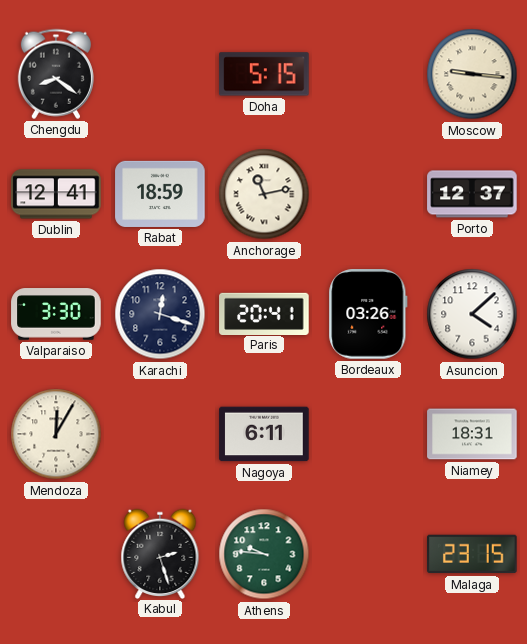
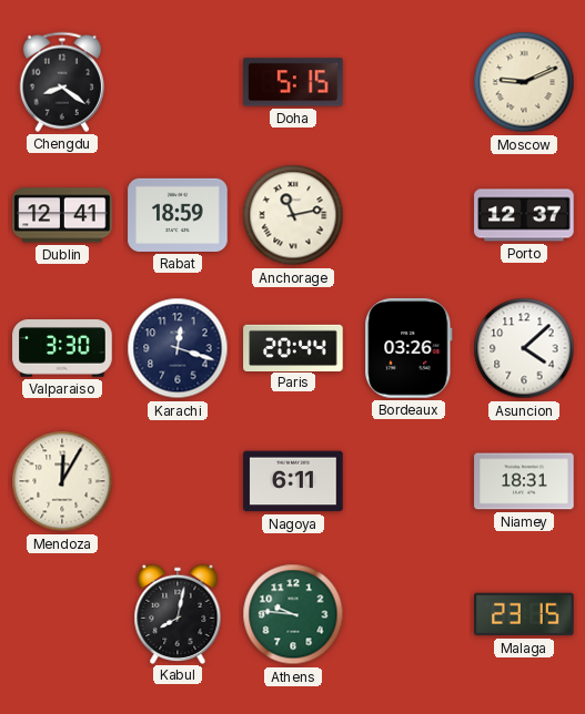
Moscow: 9:16 -> 9:11 (524, 82)
Paris: 20:41 -> 20:44 (293, 347)
Kabul: 2:27 -> 8:02 (178, 613)
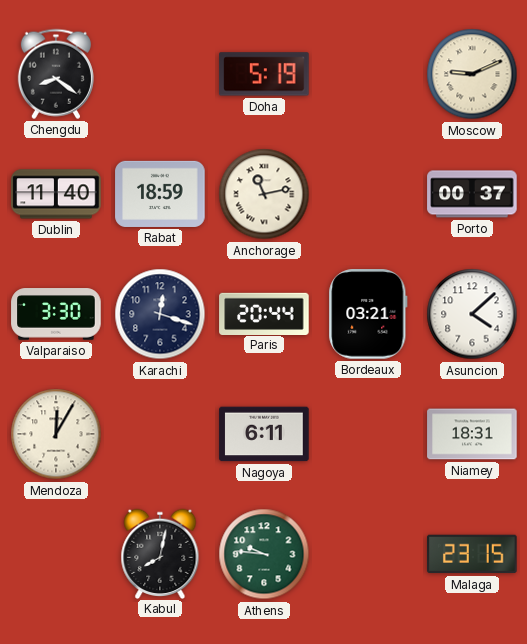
Doha: 5:15 -> 5:19 (264, 74)
Dublin: 12:41 -> 11:40 (56, 194)
Porto: 12:37 -> 00:37 (472, 194)
Bordeaux: 03:26 -> 03:21 (368, 314)
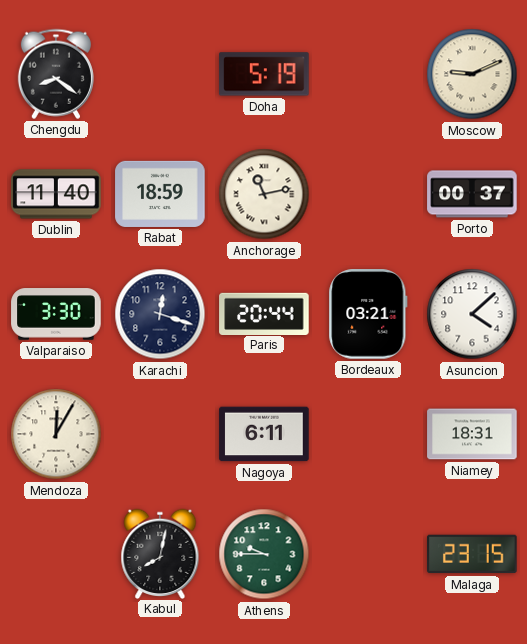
Athens: 9:46 -> 9:45 (264, 554)
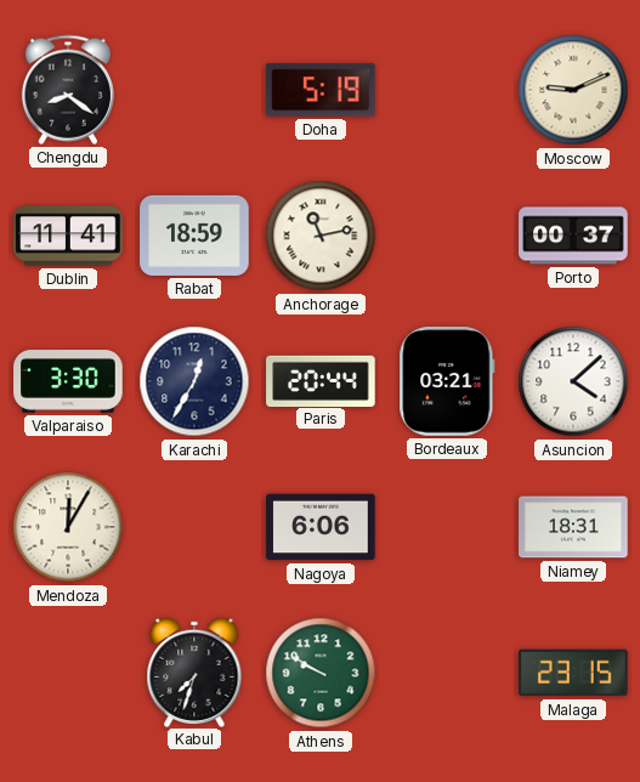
Dublin: 11:40 -> 11:41 (68, 236)
Karachi: 12:18 -> 12:35 (194, 381)
Nagoya: 6:11 -> 6:06 (321, 527)
Kabul: 8:02 -> 7:33 (194, 671)
Athens: 9:45 -> 9:50 (321, 673)
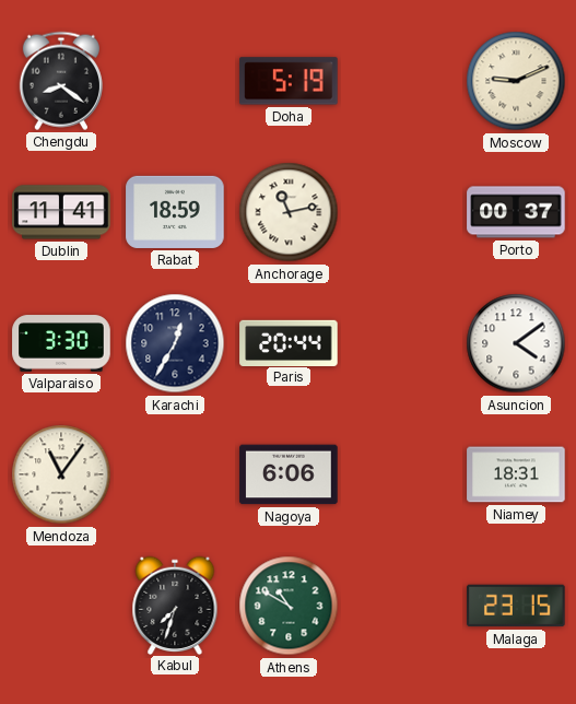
Bordeaux: 03:21 -> none (447, 381)
Asuncion: 4:08 -> 4:09 (516, 343)
Mendoza: 12:05 -> 11:06 (61, 474)
Athens: 9:50 -> 10:50 (289, 606)
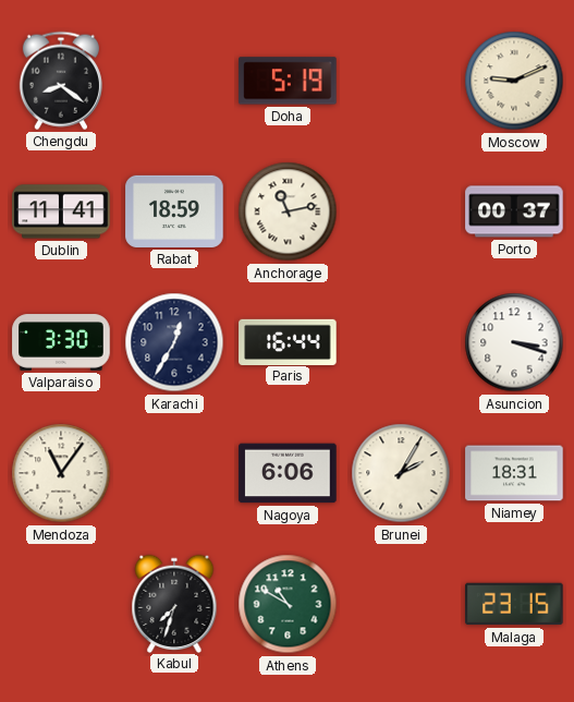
Paris: 20:44 -> 16:44 (288, 341)
Asuncion: 4:09 -> 3:18 (514, 342)
Brunei: none -> 2:05 (401, 473)
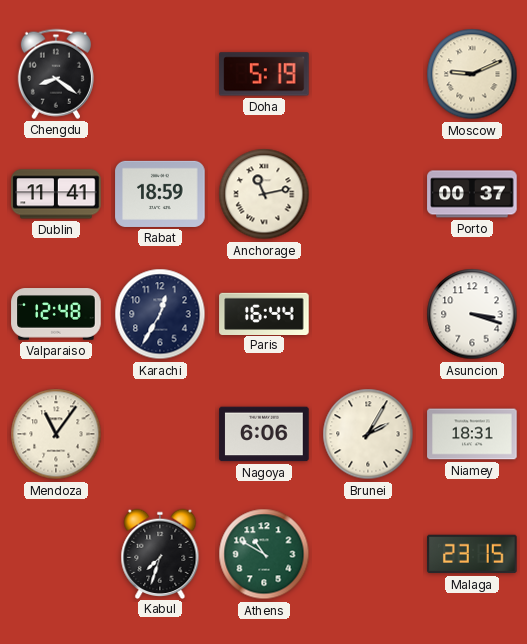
Valparaiso: 3:30 -> 12:48 (56, 314)
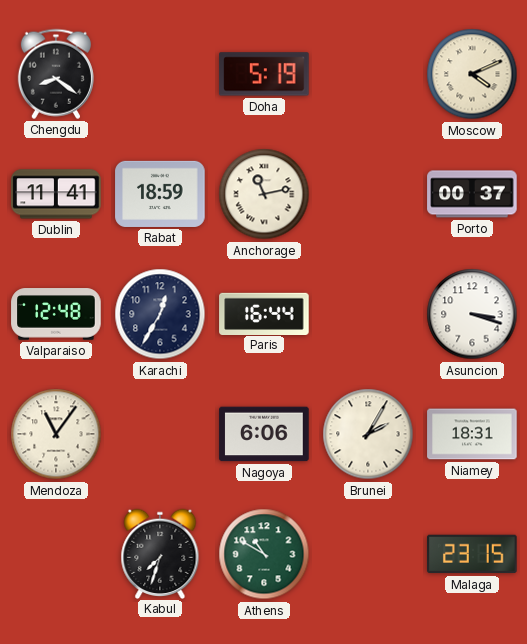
Moscow: 9:11 -> 4:11 (472, 74)
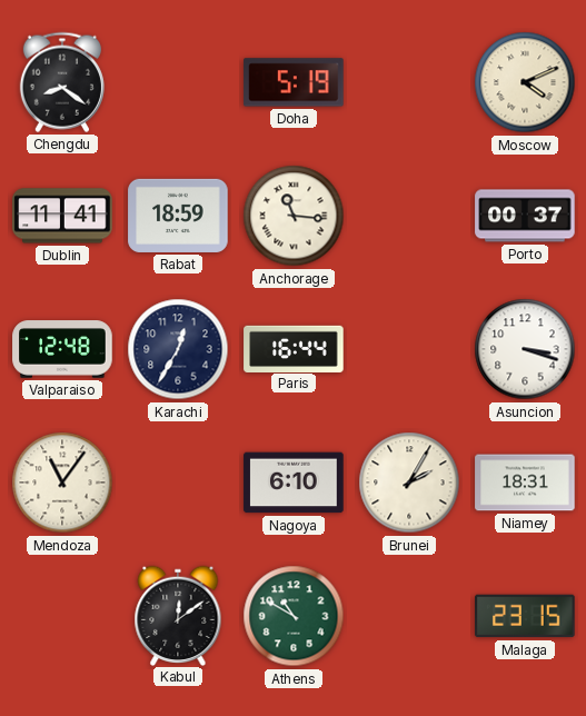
Anchorage: 11:13 -> 11:16 (294, 216)
Nagoya: 6:06 -> 6:10 (294, 483)
Kabul: 7:33 -> 12:09 (178, 615)
